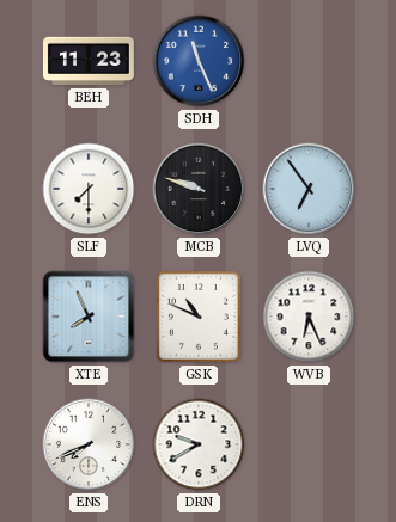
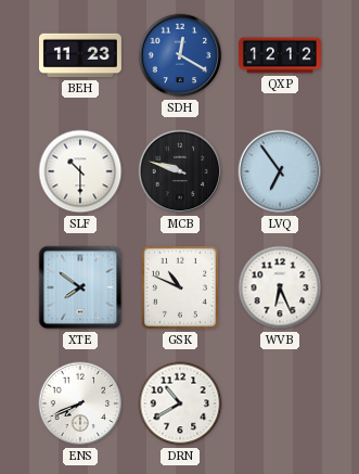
SDH: 11:26 -> 12:20 (180, 55)
QXP: none -> 12:12 (280, 55)
SLF: 7:30 -> 10:30 (80, 171)
XTE: 7:56 -> 7:51 (80, 287)
DRN: 9:40 -> 10:40 (180, 403)
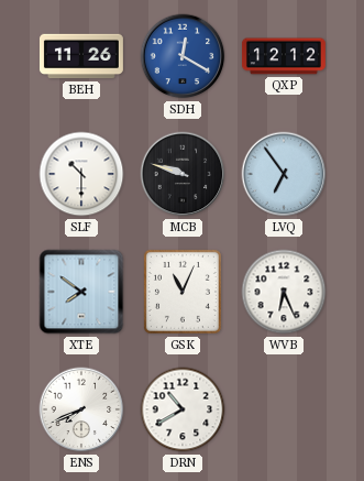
BEH: 11:23 -> 11:26 (81, 56)
GSK: 10:49 -> 11:04 (183, 292)
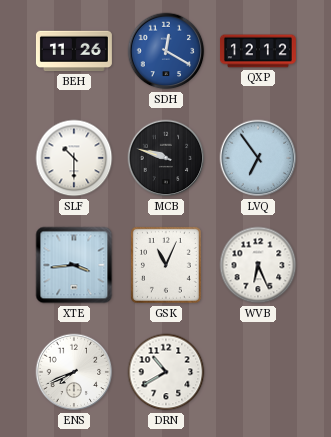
XTE: 7:51 -> 3:44 (74, 265)
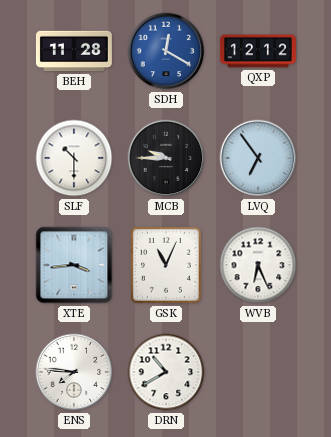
BEH: 11:26 -> 11:28 (74, 51)
MCB: 9:48 -> 9:45 (166, 158)
ENS: 7:41 -> 7:46 (74, 372)
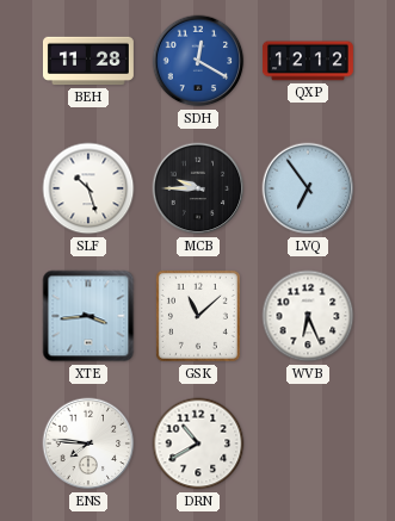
SLF: 10:30 -> 10:27 (88, 188)
GSK: 11:04 -> 11:08 (198, 316)
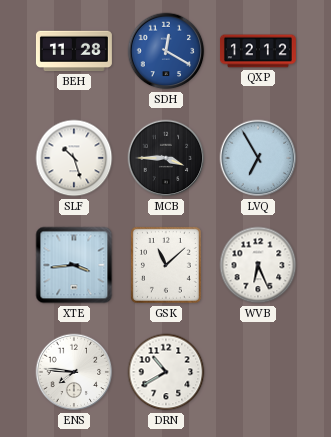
MCB: 9:45 -> 3:45 (166, 158)
LVQ: 6:54 -> 6:55 (258, 158)
